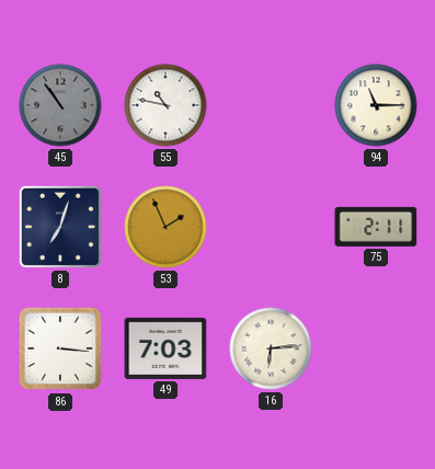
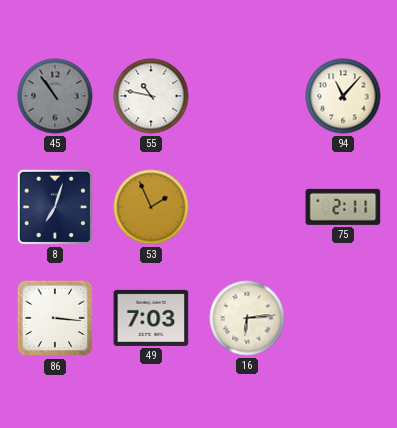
94: 11:15 -> 11:07 (343, 96)
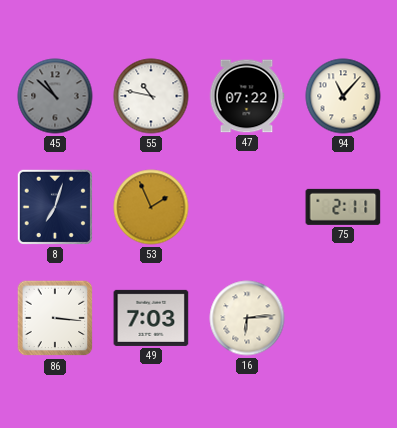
45: 10:54 -> 10:52 (55, 96)
47: none -> 07:22 (247, 96)
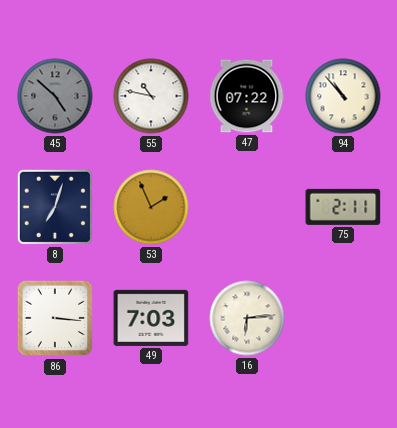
45: 10:52 -> 4:52 (55, 96)
94: 11:07 -> 10:53 (343, 96)
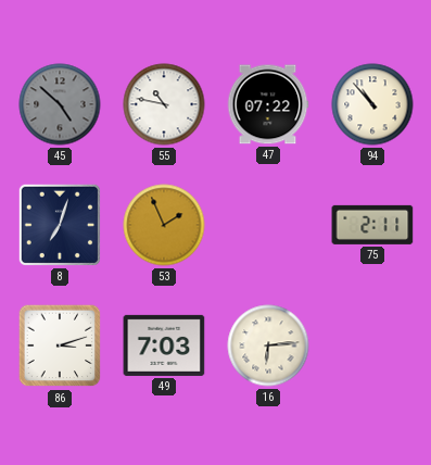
86: 3:16 -> 3:12 (60, 345)
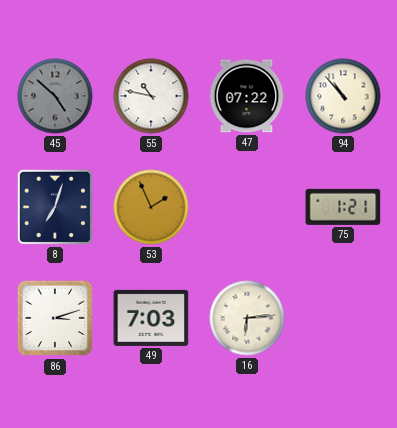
75: 2:11 -> 1:21 (343, 207)
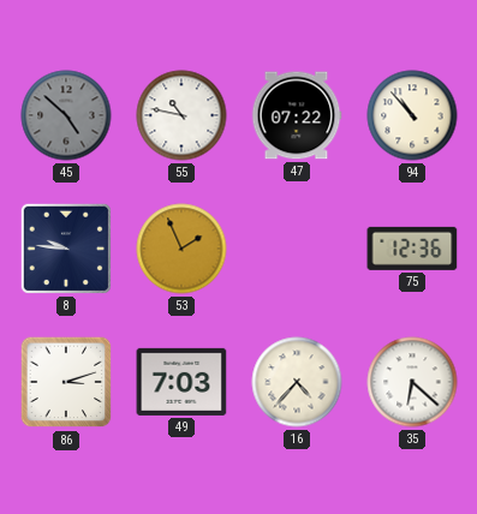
8: 7:03 -> 9:46 (66, 249)
75: 1:21 -> 12:36 (412, 249)
16: 6:14 -> 4:37 (297, 382)
35: none -> 6:22 (412, 382)
